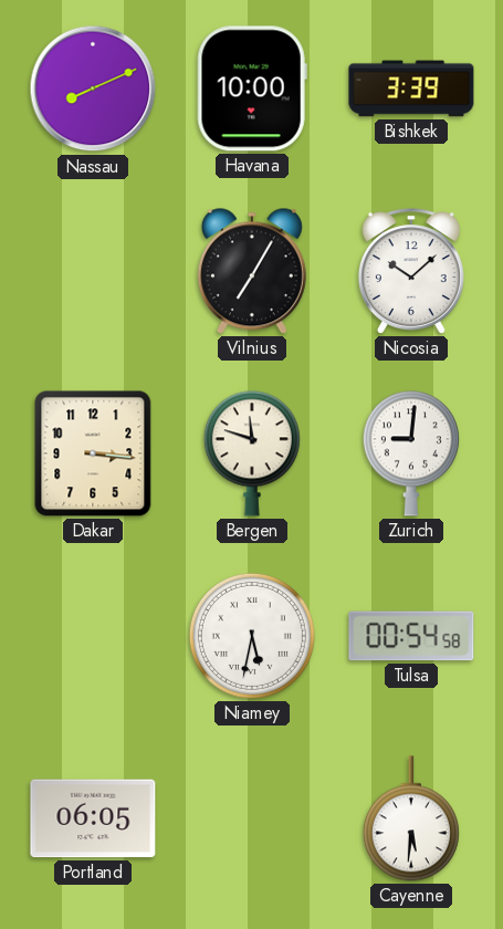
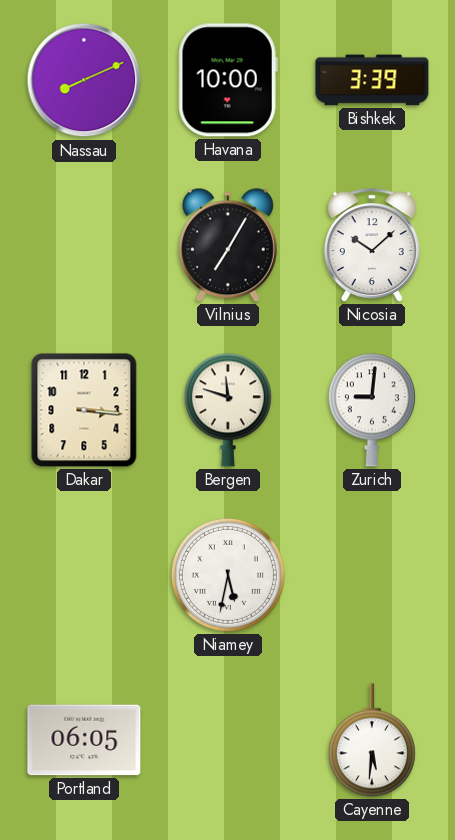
Tulsa: 00:54 -> none (411, 636)
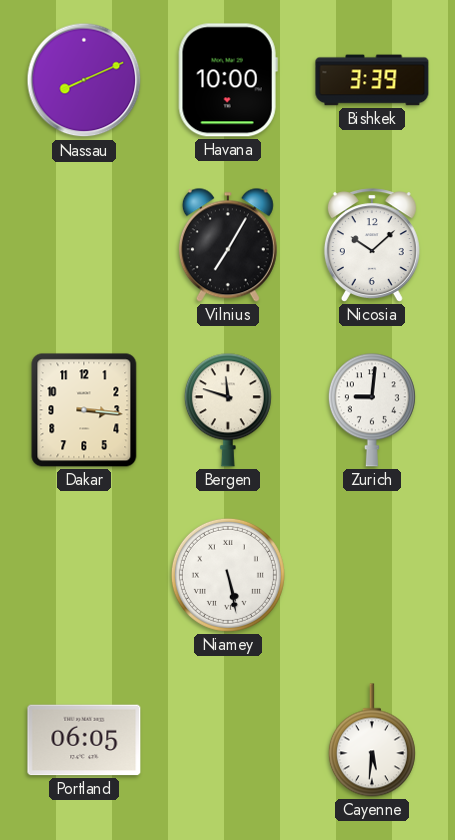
Niamey: 5:32 -> 5:28 (228, 575)
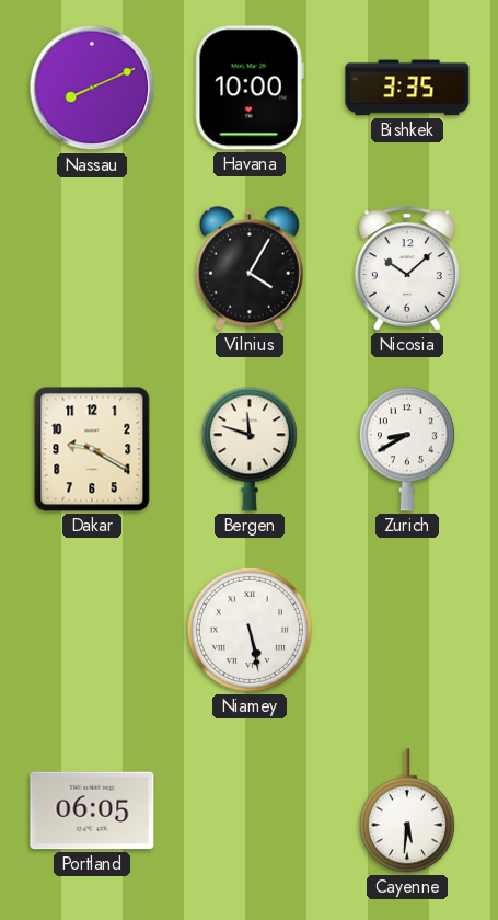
Bishkek: 3:39 -> 3:35 (407, 88)
Vilnius: 7:05 -> 4:05 (250, 268)
Dakar: 3:16 -> 9:20 (92, 449)
Zurich: 9:01 -> 8:40 (407, 449)
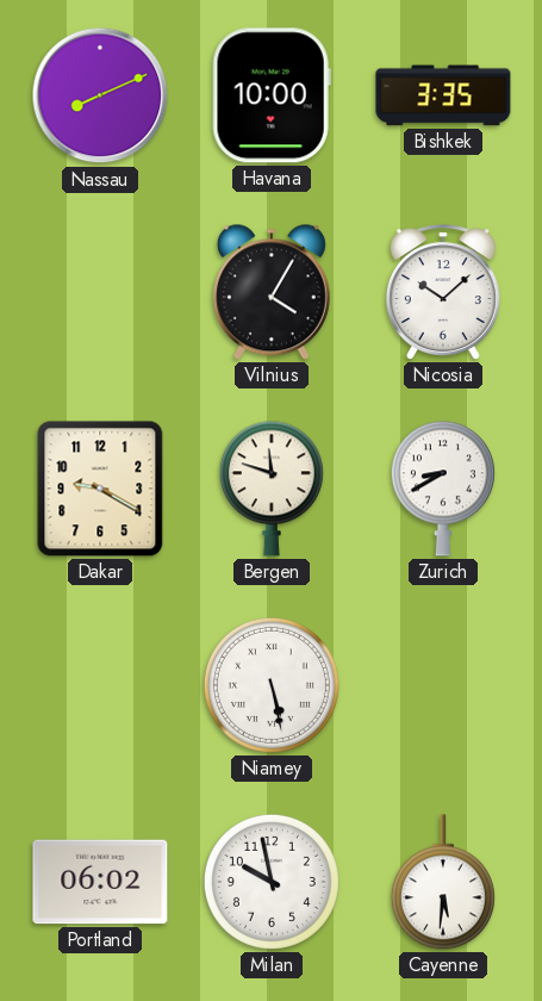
Portland: 06:05 -> 06:02 (100, 882)
Milan: none -> 9:58 (272, 882)
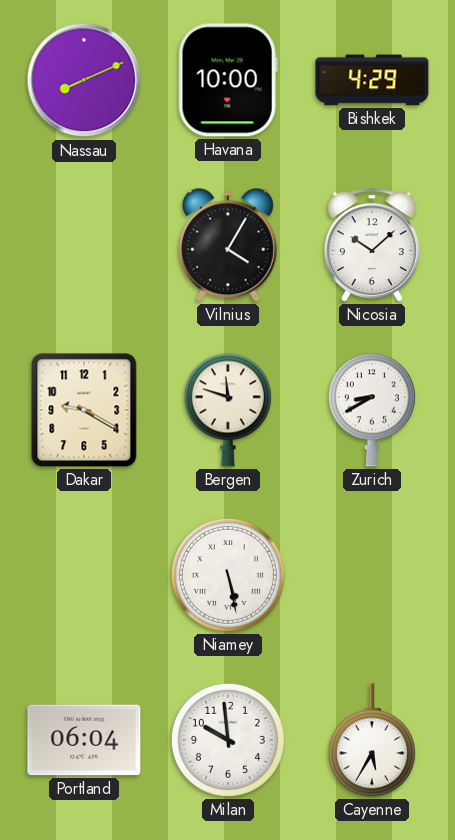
Bishkek: 3:35 -> 4:29 (372, 80)
Portland: 06:02 -> 06:04 (84, 740)
Milan: 9:58 -> 9:59 (228, 740)
Cayenne: 5:31 -> 5:35 (372, 740)
